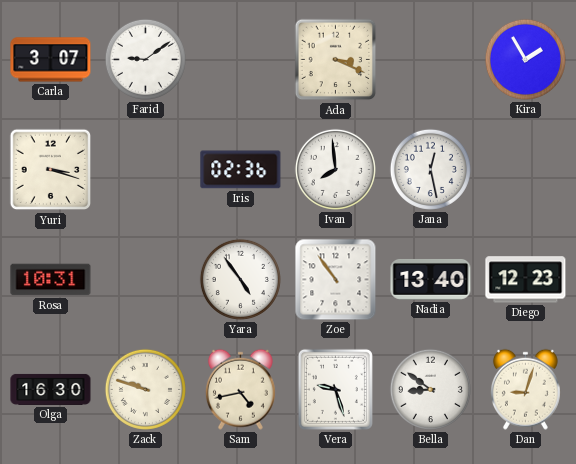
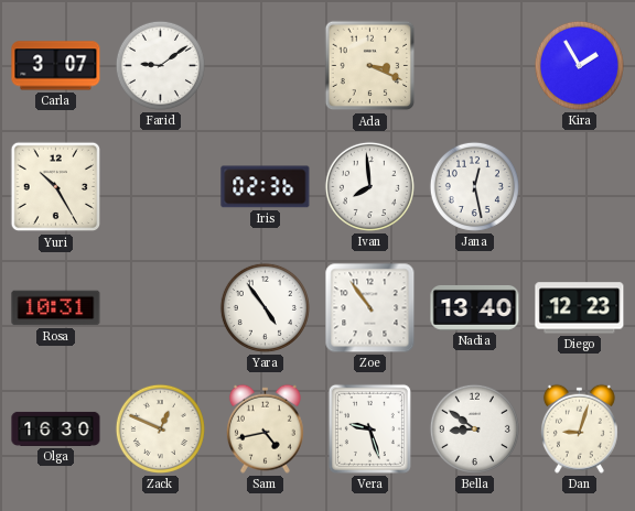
Yuri: 3:18 -> 10:25 (56, 187)
Zack: 9:48 -> 12:49 (160, 428)
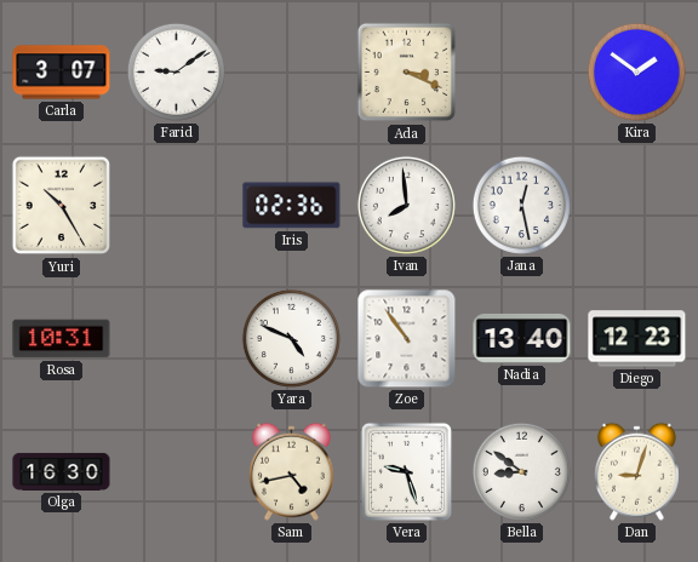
Kira: 1:55 -> 1:51 (636, 71)
Yara: 4:54 -> 4:49 (291, 338)
Zack: 12:49 -> none (160, 428)
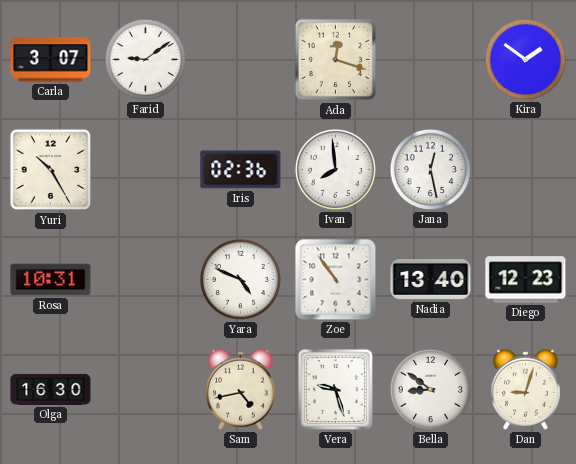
Ada: 3:19 -> 12:18 (336, 60)
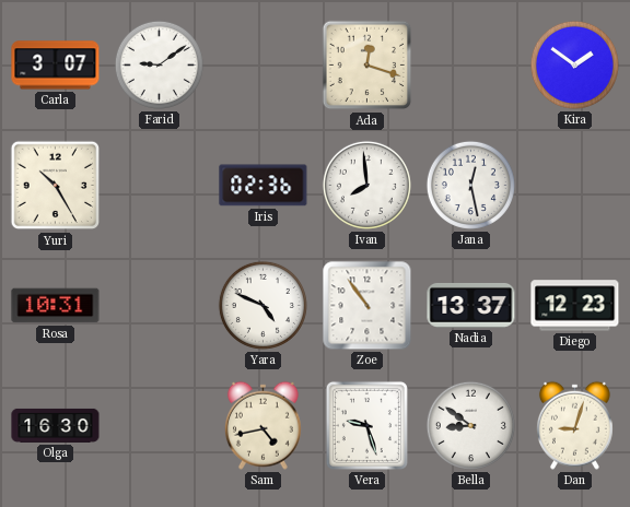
Nadia: 13:40 -> 13:37 (471, 305)
